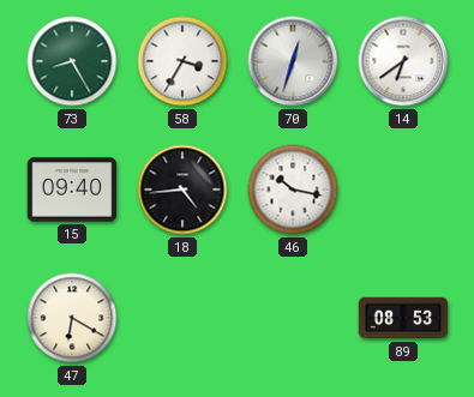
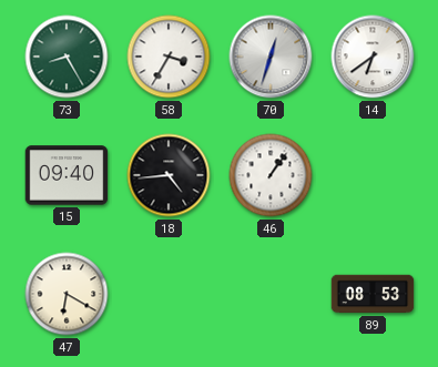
46: 10:17 -> 1:06 (271, 175)
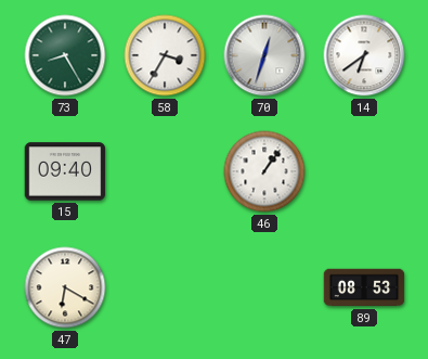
18: 4:44 -> none (169, 175)
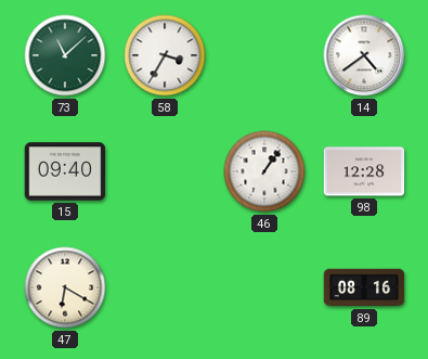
73: 8:25 -> 11:08 (65, 55)
70: 12:33 -> none (264, 55)
14: 6:39 -> 4:39 (364, 55)
98: none -> 12:28 (364, 171)
89: 08:53 -> 08:16 (364, 287)
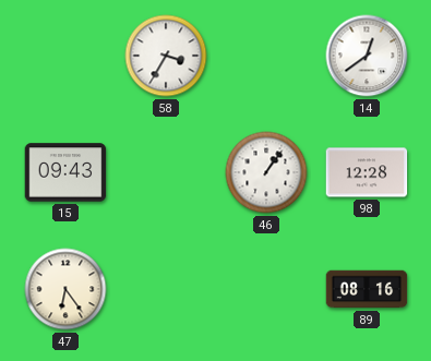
73: 11:08 -> none (65, 55)
14: 4:39 -> 12:39 (367, 56)
15: 09:40 -> 09:43 (65, 172)
47: 6:20 -> 6:24 (65, 289)
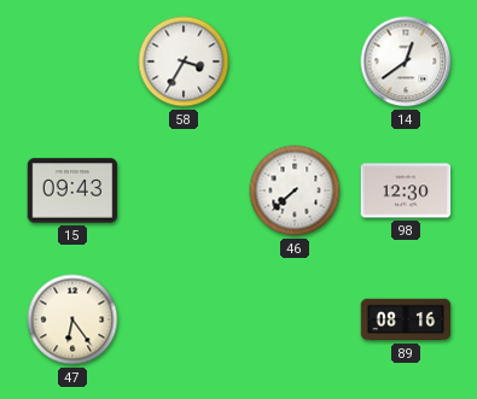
46: 1:06 -> 7:38 (295, 190)
98: 12:28 -> 12:30 (406, 190)
